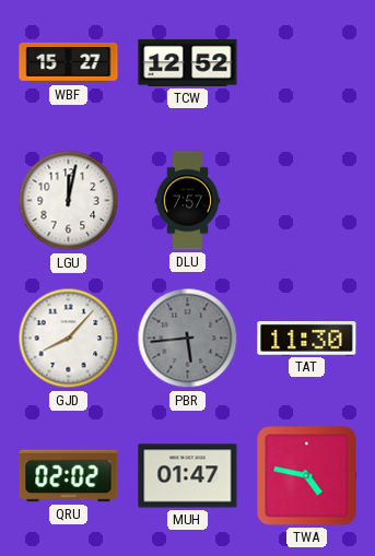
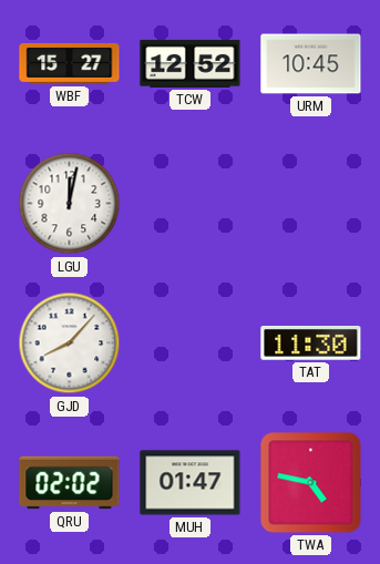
URM: none -> 10:45 (311, 64)
DLU: 7:57 -> none (188, 201)
PBR: 5:44 -> none (188, 339)
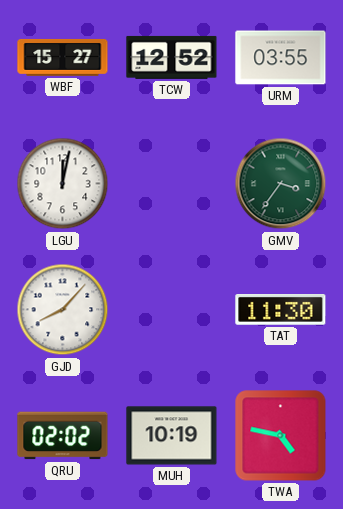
URM: 10:45 -> 03:55 (281, 58)
GMV: none -> 3:36 (281, 184)
MUH: 01:47 -> 10:19 (172, 436)
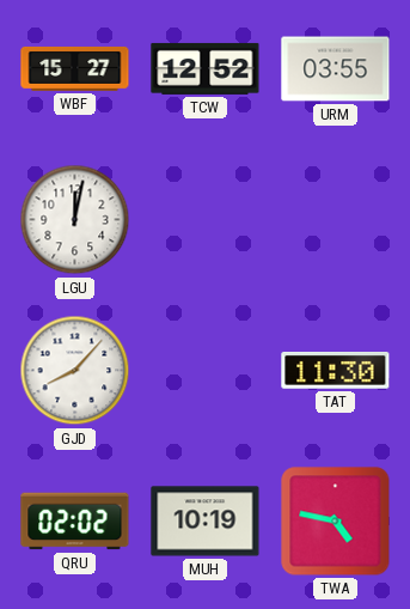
GMV: 3:36 -> none (281, 184)
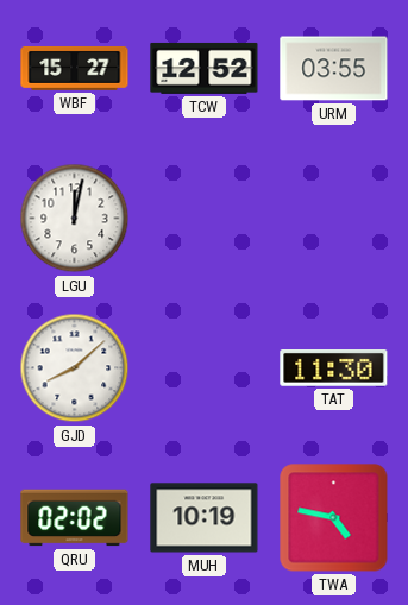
GJD: 8:07 -> 8:08 (75, 368)
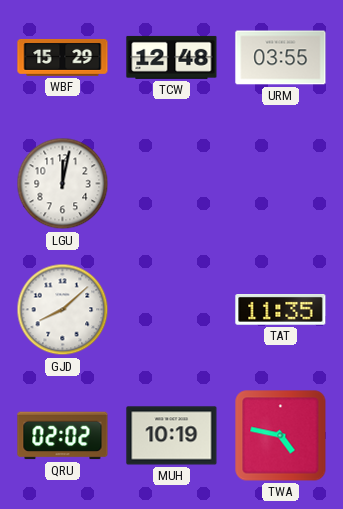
WBF: 15:27 -> 15:29 (63, 58)
TCW: 12:52 -> 12:48 (172, 57)
TAT: 11:30 -> 11:35 (281, 310)
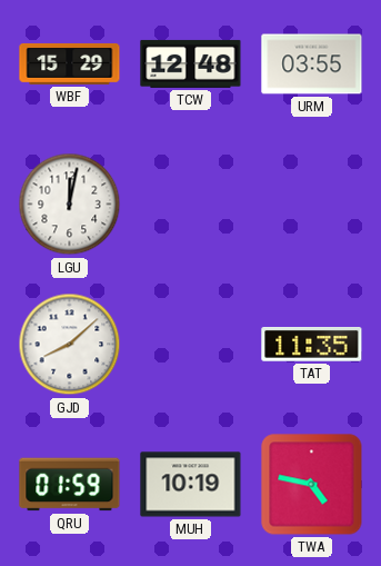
QRU: 02:02 -> 01:59 (70, 485)
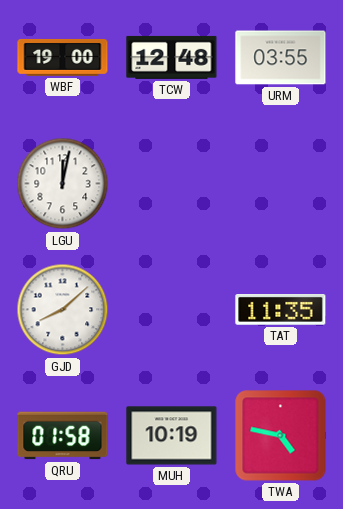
WBF: 15:29 -> 19:00 (63, 58)
QRU: 01:59 -> 01:58 (63, 436)
